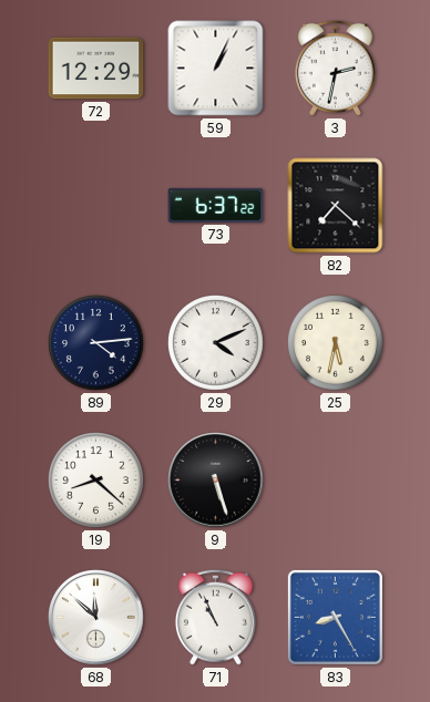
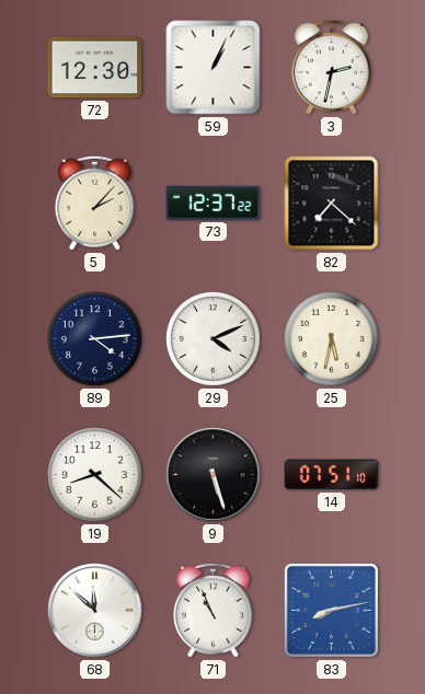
72: 12:29 -> 12:30 (95, 68)
5: none -> 2:07 (94, 203)
73: 6:37 -> 12:37 (214, 203)
14: none -> 07:51 (332, 475)
83: 8:25 -> 8:13 (331, 610)
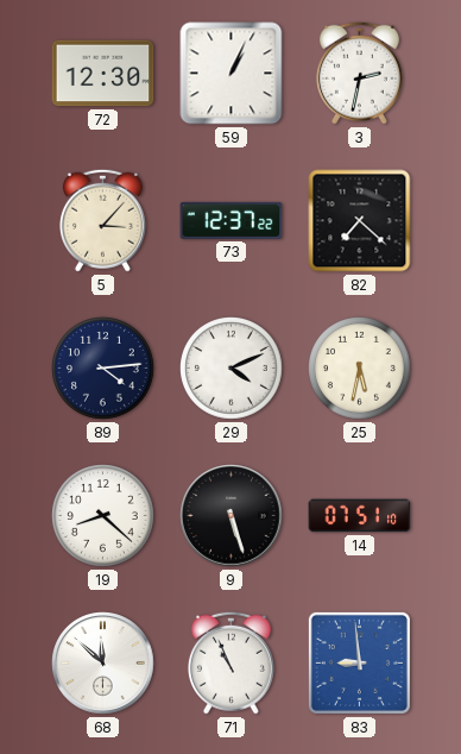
5: 2:07 -> 3:07 (102, 220)
83: 8:13 -> 8:59 (359, 662)
